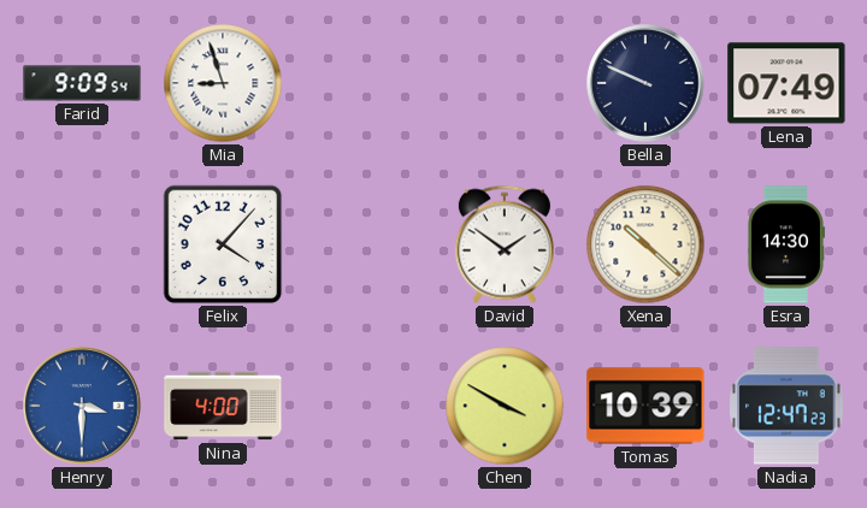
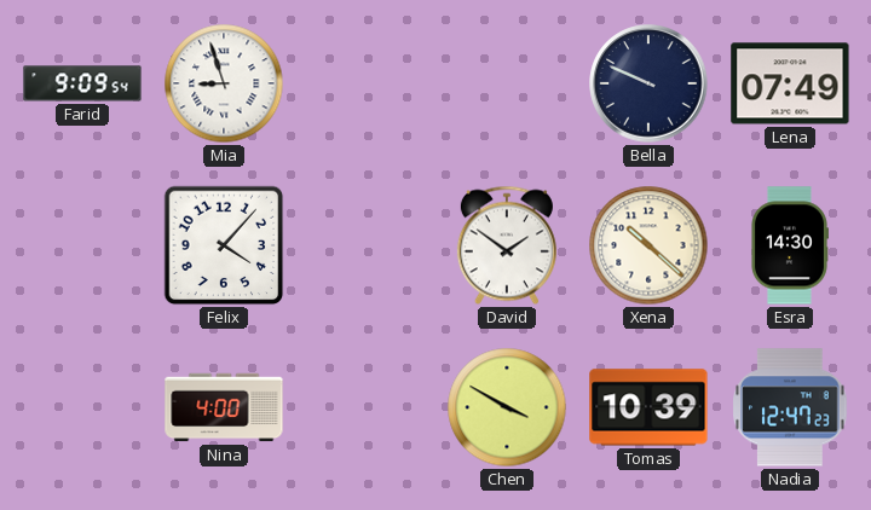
Henry: 3:30 -> none (82, 406)
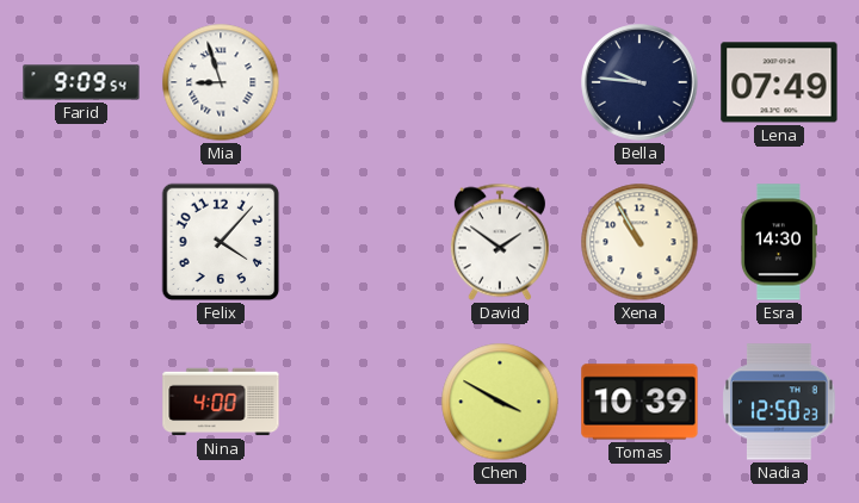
Bella: 9:49 -> 9:46 (639, 82)
Xena: 10:22 -> 10:55 (639, 242)
Nadia: 12:47 -> 12:50 (779, 402)
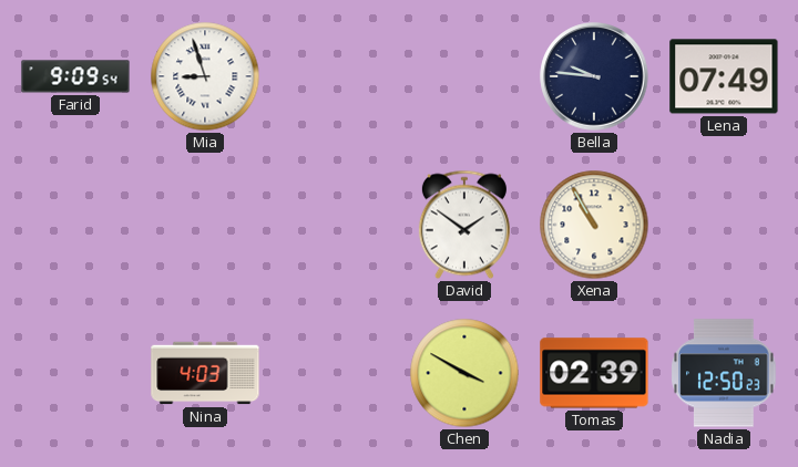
Felix: 4:07 -> none (221, 242)
Esra: 14:30 -> none (778, 242)
Nina: 4:00 -> 4:03 (205, 373)
Tomas: 10:39 -> 02:39 (594, 373)
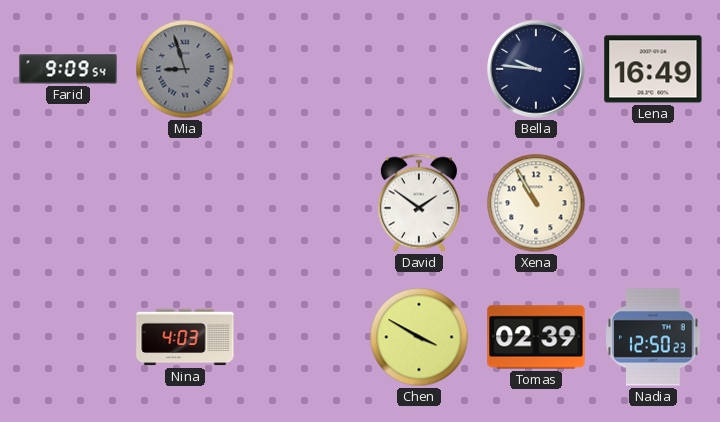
Mia dial: white -> grey (185, 69)
Lena: 07:49 -> 16:49 (653, 69)
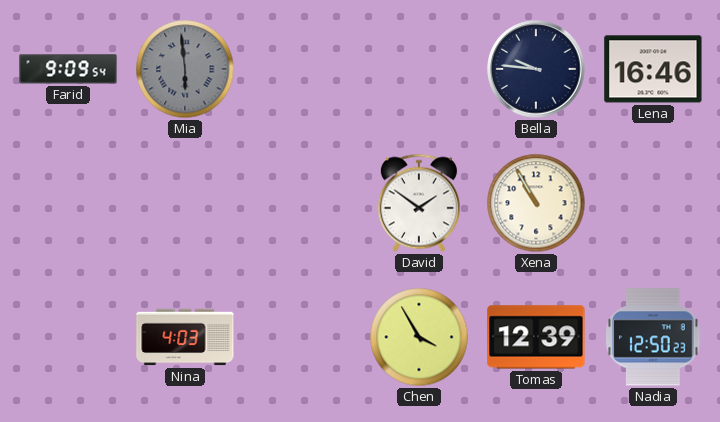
Mia: 8:57 -> 5:59 (185, 69)
Lena: 16:49 -> 16:46 (653, 69)
Chen: 3:50 -> 3:55 (419, 337)
Tomas: 02:39 -> 12:39 (536, 337)
